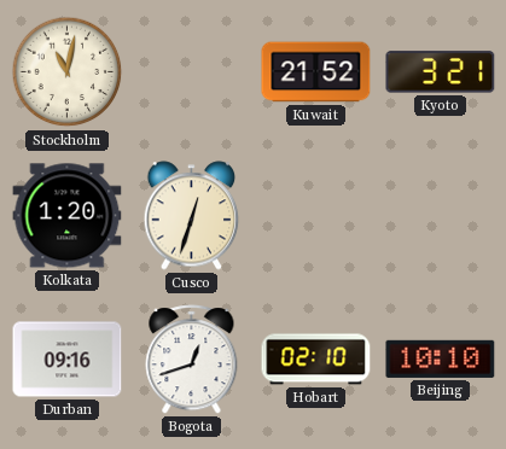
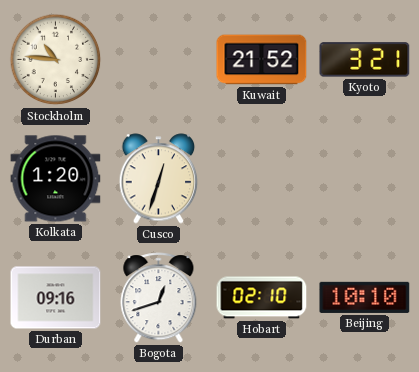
Stockholm: 11:02 -> 10:46 (56, 60)
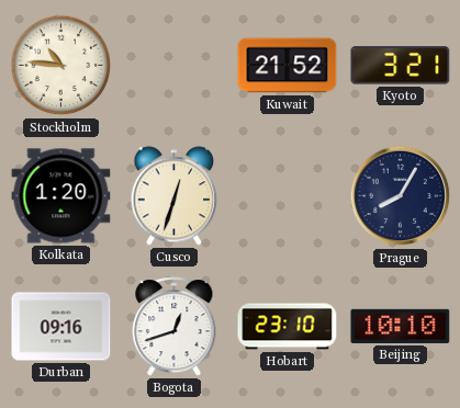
Prague: none -> 8:05 (401, 196)
Hobart: 02:10 -> 23:10 (288, 327)
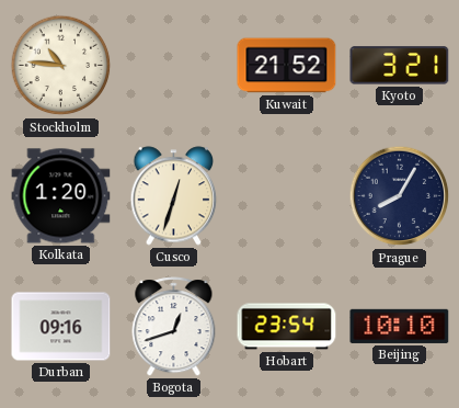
Hobart: 23:10 -> 23:54 (287, 327)
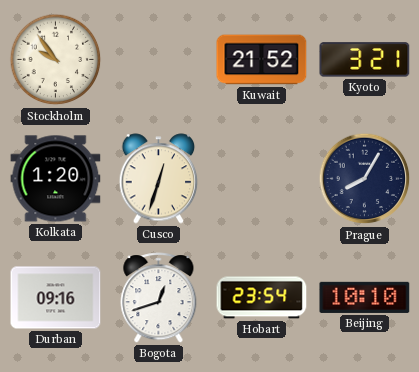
Stockholm: 10:46 -> 9:54 (56, 60)
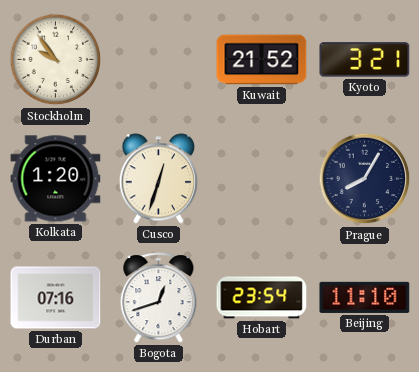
Durban: 09:16 -> 07:16 (56, 298)
Beijing: 10:10 -> 11:10 (365, 297)
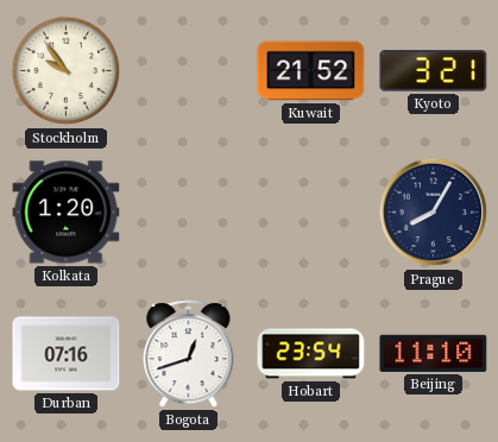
Cusco: 12:33 -> none (159, 179)
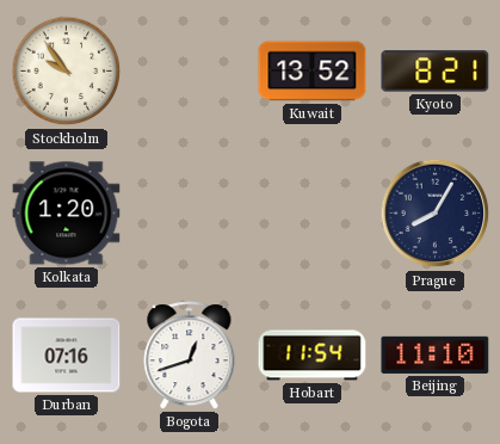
Kuwait: 21:52 -> 13:52 (313, 72)
Kyoto: 3:21 -> 8:21 (436, 72)
Hobart: 23:54 -> 11:54 (313, 356)
